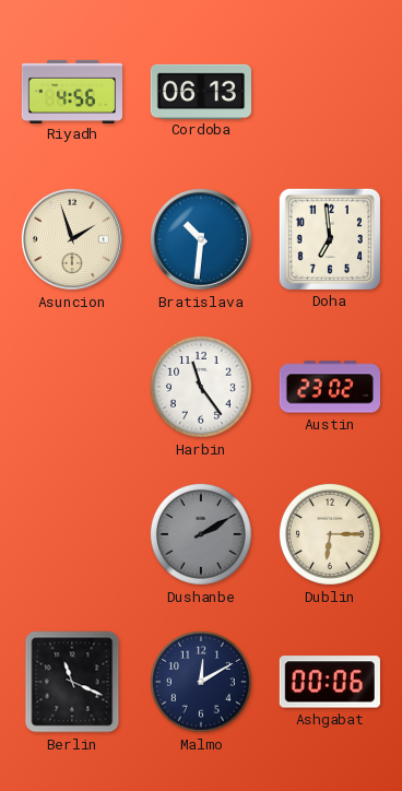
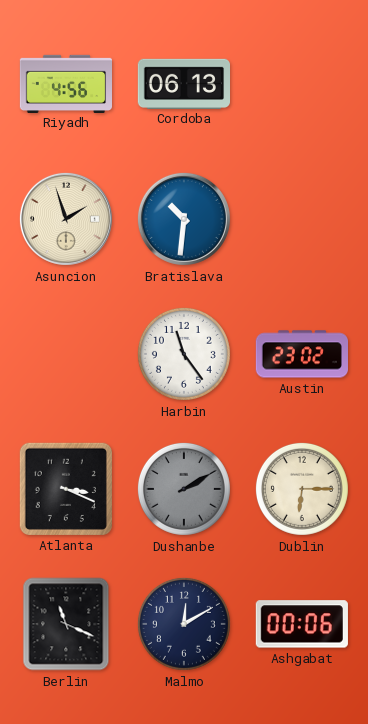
Doha: 6:59 -> none (330, 239)
Atlanta: none -> 3:19 (66, 489)
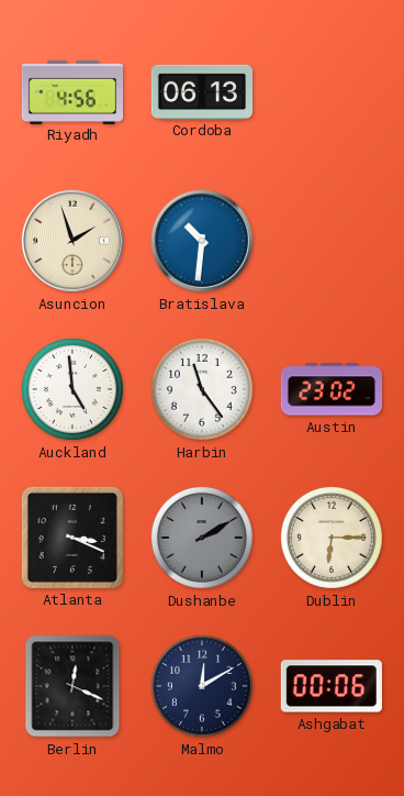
Auckland: none -> 4:59 (72, 389)
Berlin: 11:19 -> 12:19 (72, 686)
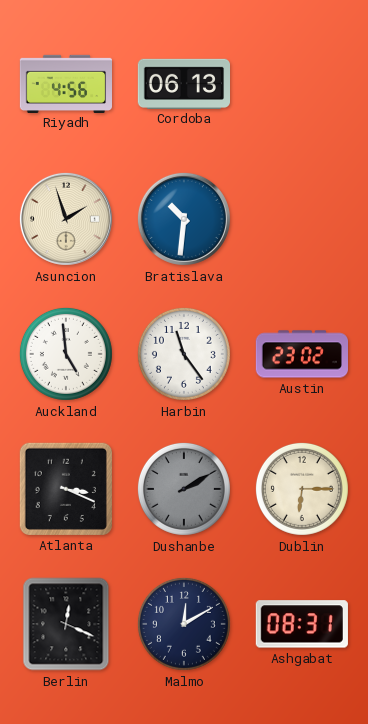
Ashgabat: 00:06 -> 08:31 (302, 624)
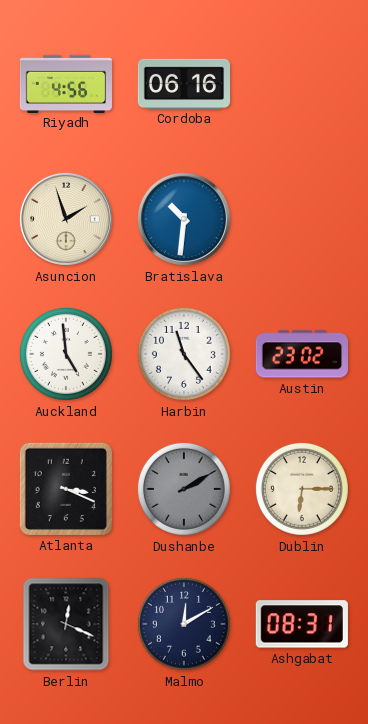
Cordoba: 06:13 -> 06:16 (183, 83)
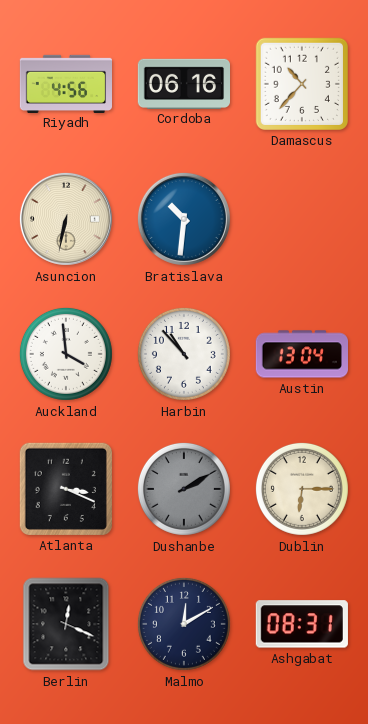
Damascus: none -> 10:37 (302, 84)
Asuncion: 1:57 -> 6:32 (66, 219)
Auckland: 4:59 -> 3:59 (66, 354)
Harbin: 11:24 -> 10:53 (184, 354)
Austin: 23:02 -> 13:04 (301, 354)
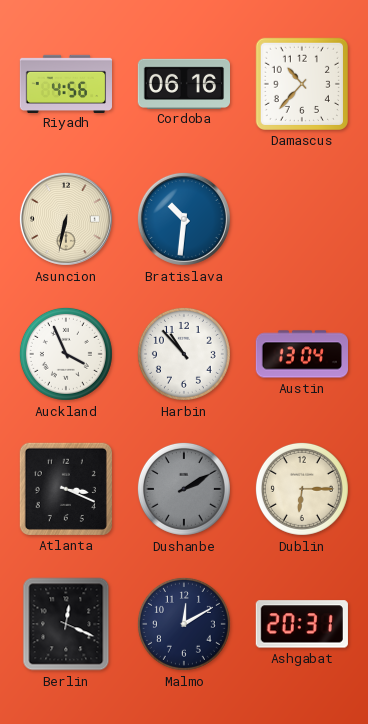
Auckland: 3:59 -> 3:56 (66, 354)
Ashgabat: 08:31 -> 20:31 (302, 624)
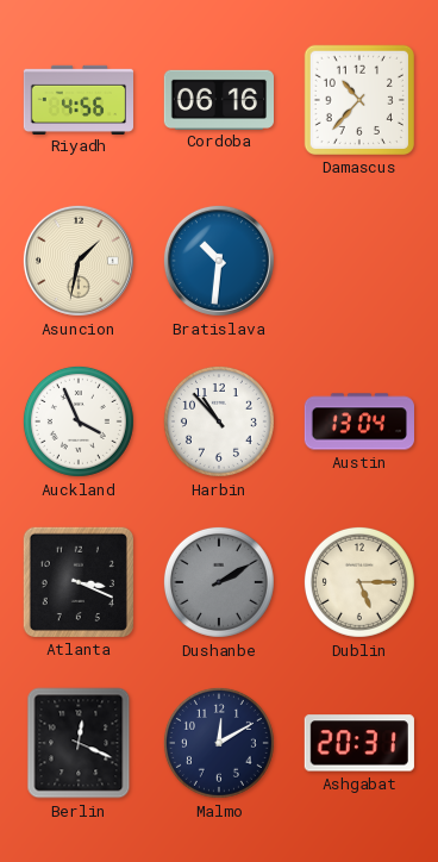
Asuncion: 6:32 -> 1:32 (79, 261)
Dublin: 6:15 -> 5:15 (359, 582)
